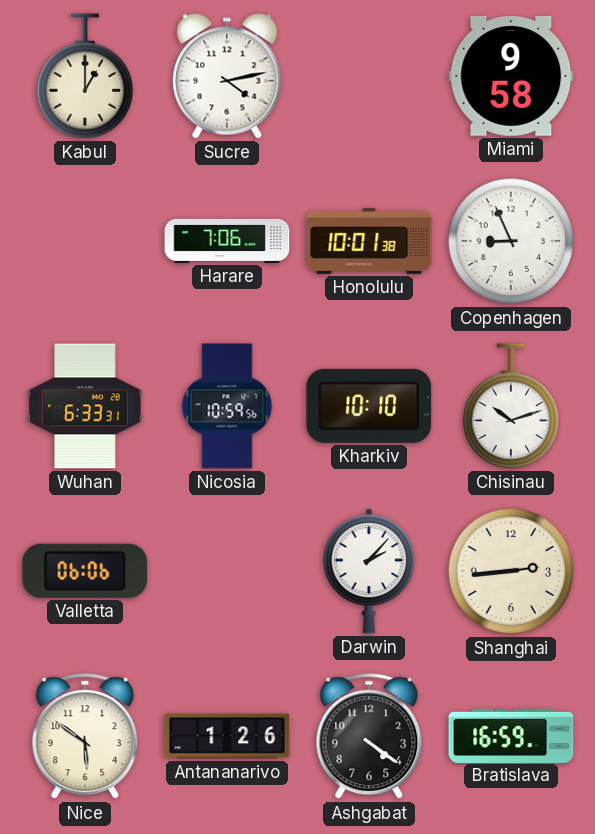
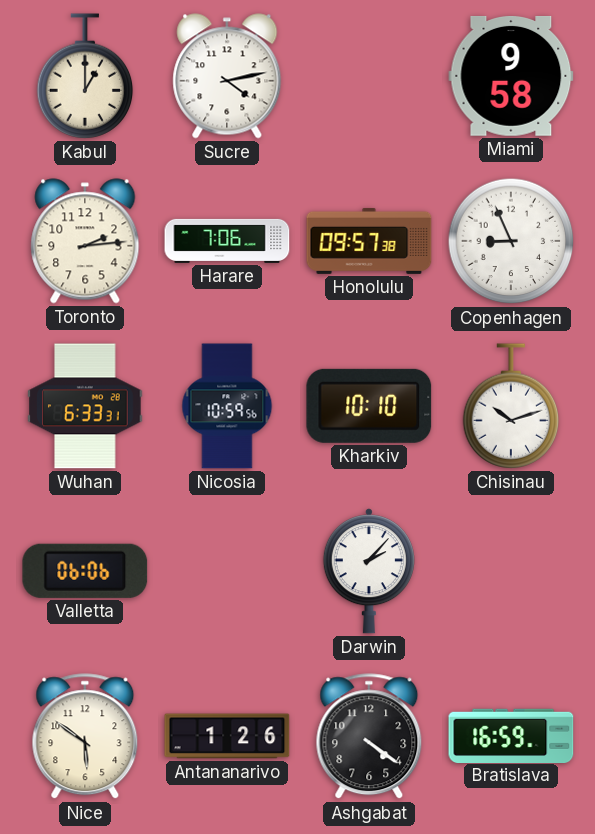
Toronto: none -> 2:14 (85, 241)
Honolulu: 10:01 -> 09:57 (369, 241)
Shanghai: 2:44 -> none (511, 571)
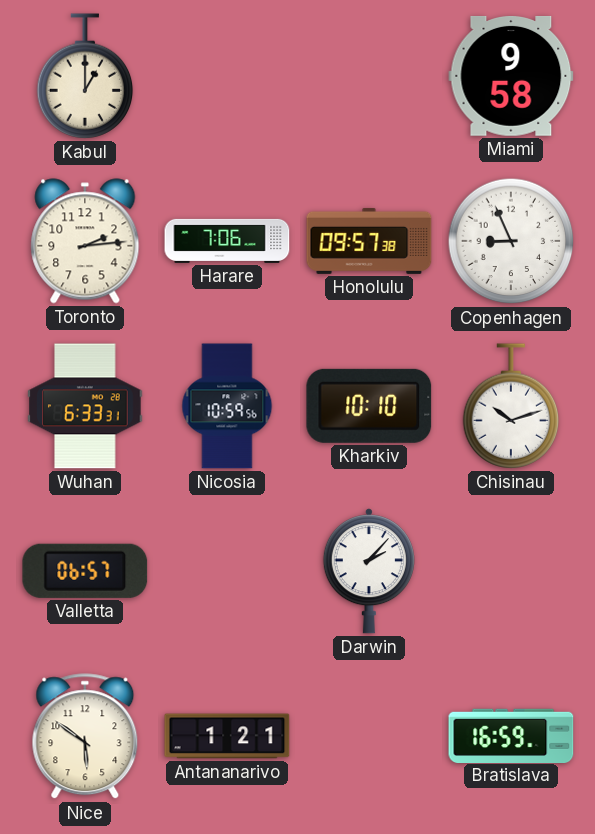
Sucre: 4:13 -> none (227, 76)
Valletta: 06:06 -> 06:57 (85, 571)
Antananarivo: 1:26 -> 1:21 (227, 736)
Ashgabat: 4:21 -> none (369, 737)
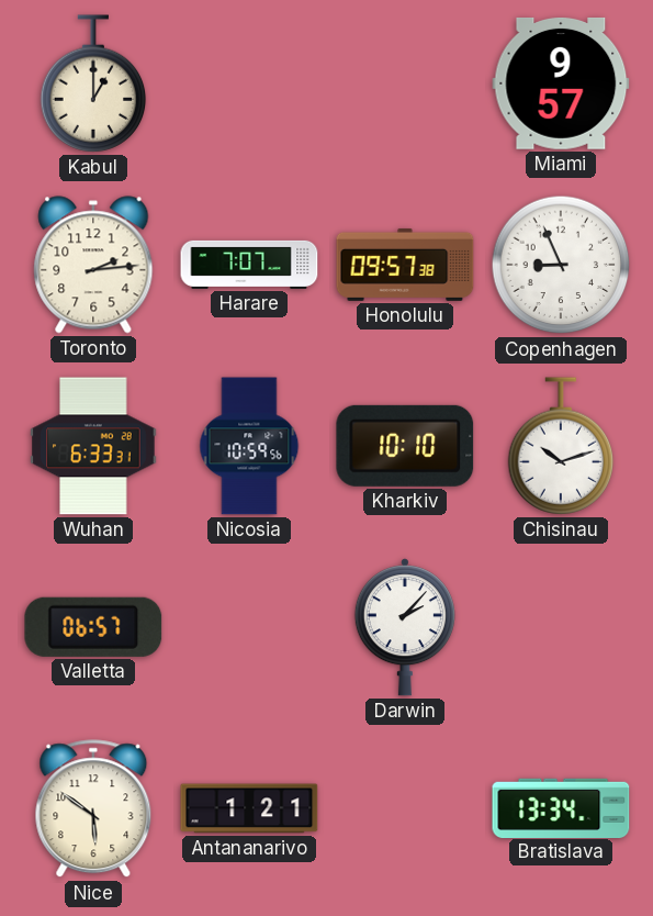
Miami: 9:58 -> 9:57 (561, 83)
Harare: 7:06 -> 7:07 (249, 265)
Bratislava: 16:59 -> 13:34 (561, 807)
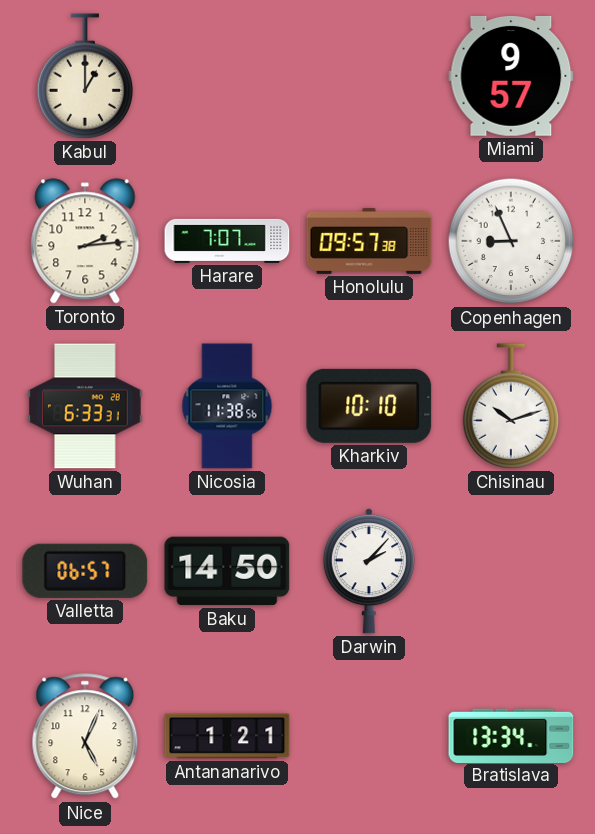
Nicosia: 10:59 -> 11:38 (227, 406)
Baku: none -> 14:50 (227, 571)
Nice: 5:51 -> 5:04 (85, 737)
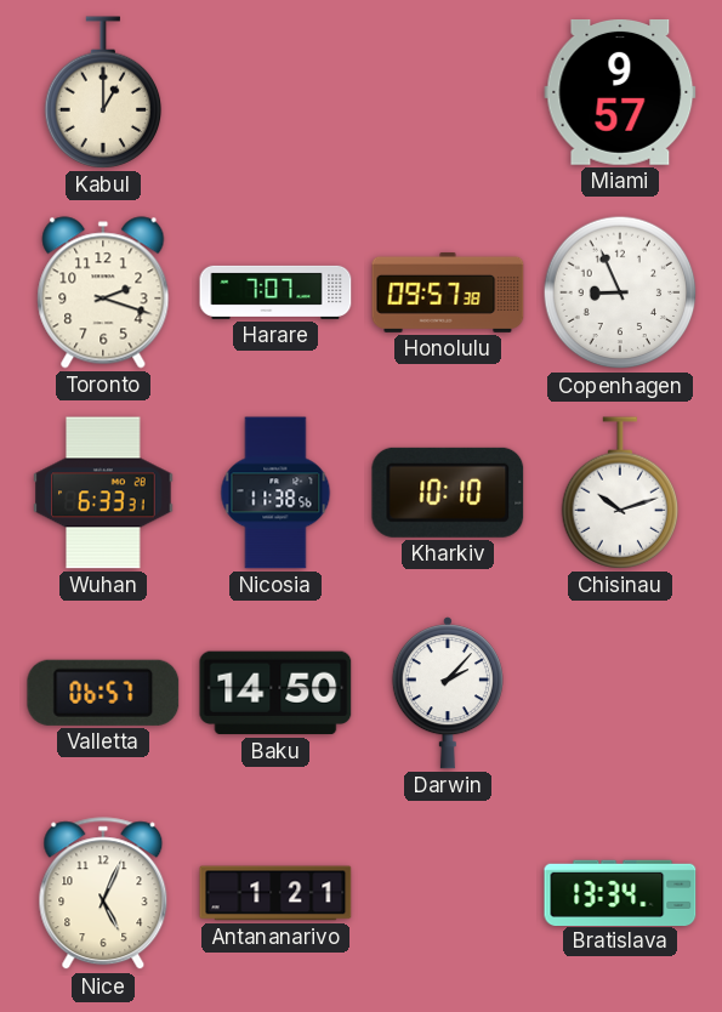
Toronto: 2:14 -> 2:18 (103, 292)
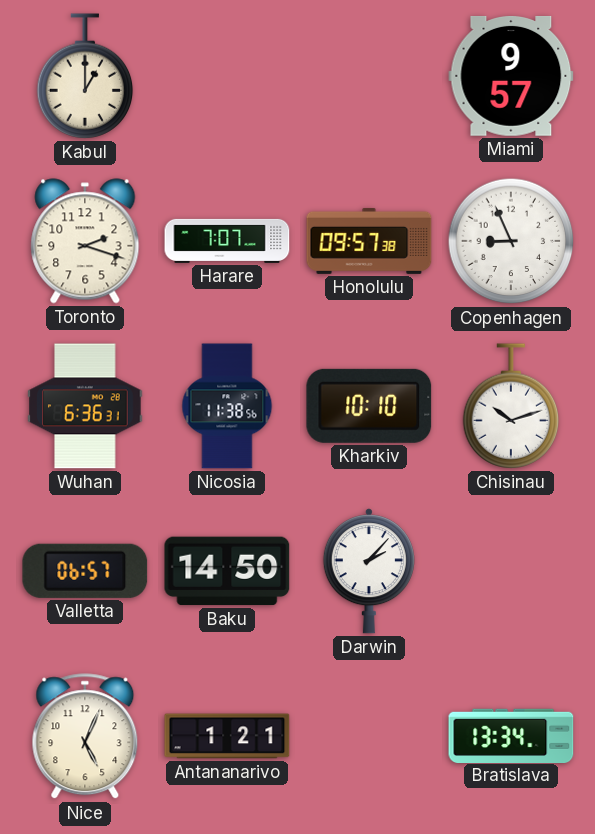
Wuhan: 6:33 -> 6:36 (85, 406)
